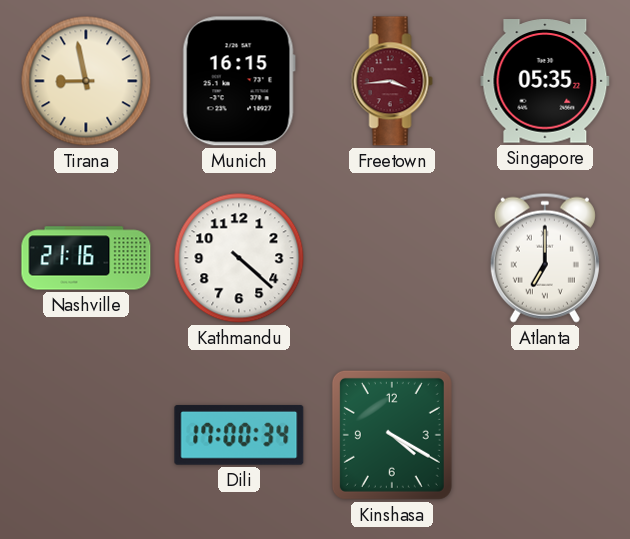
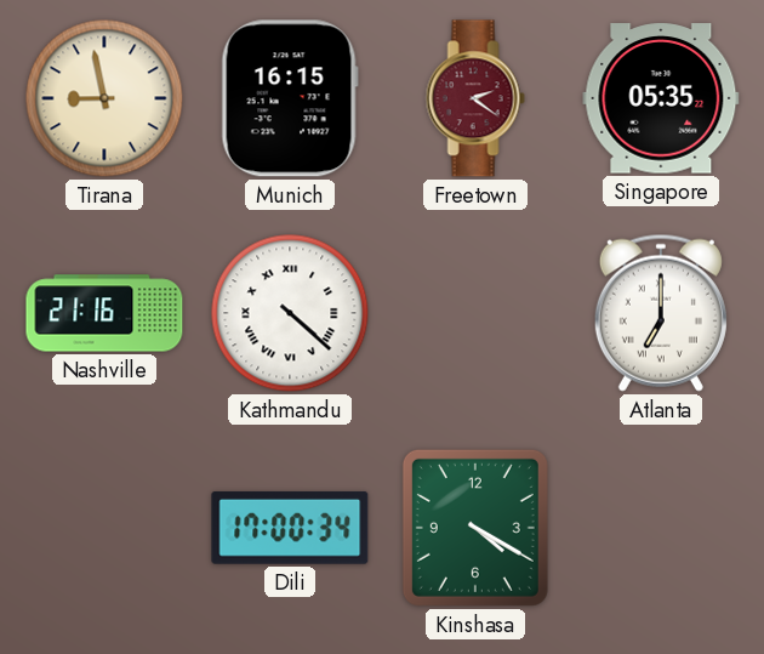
Freetown: 3:44 -> 2:21 (475, 98)
Kathmandu numerals: Arabic -> Roman (290, 313)
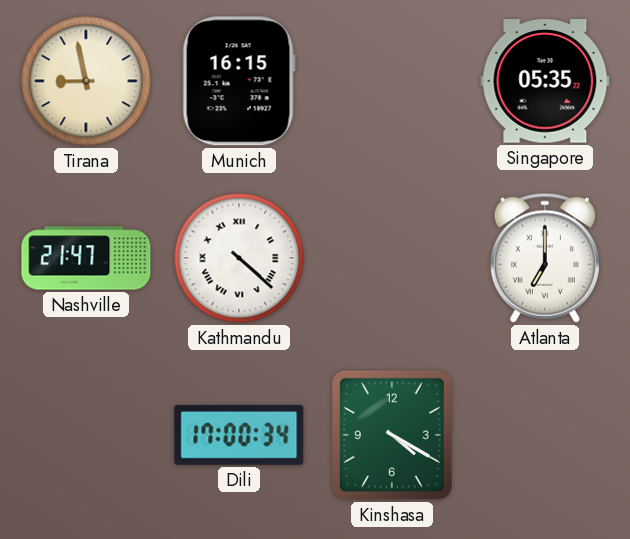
Freetown: 2:21 -> none (475, 98)
Nashville: 21:16 -> 21:47 (86, 258)
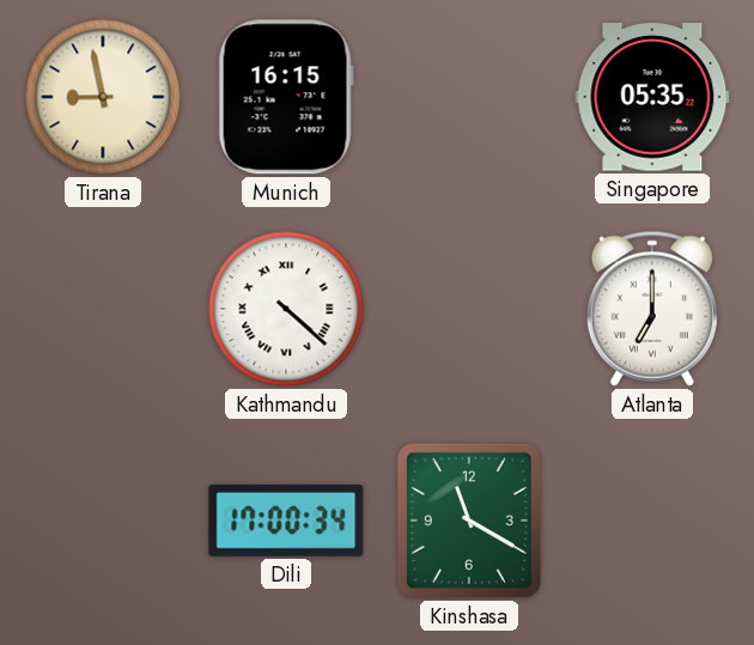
Nashville: 21:47 -> none (86, 258)
Kinshasa: 4:20 -> 11:20 (469, 521)
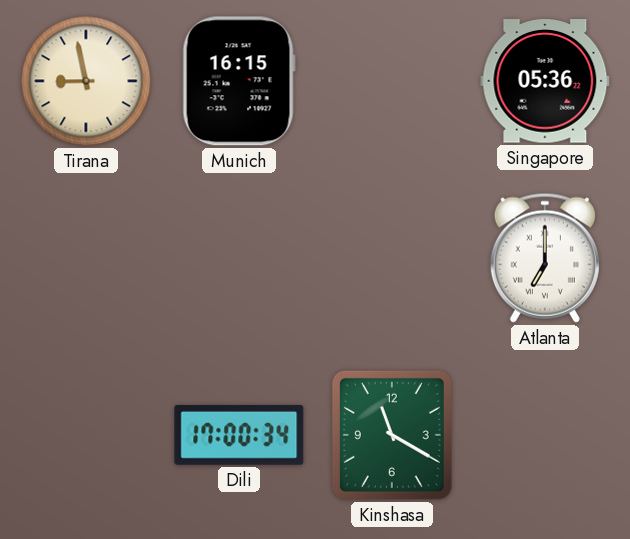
Singapore: 05:35 -> 05:36 (545, 81)
Kathmandu: 4:22 -> none (286, 309)
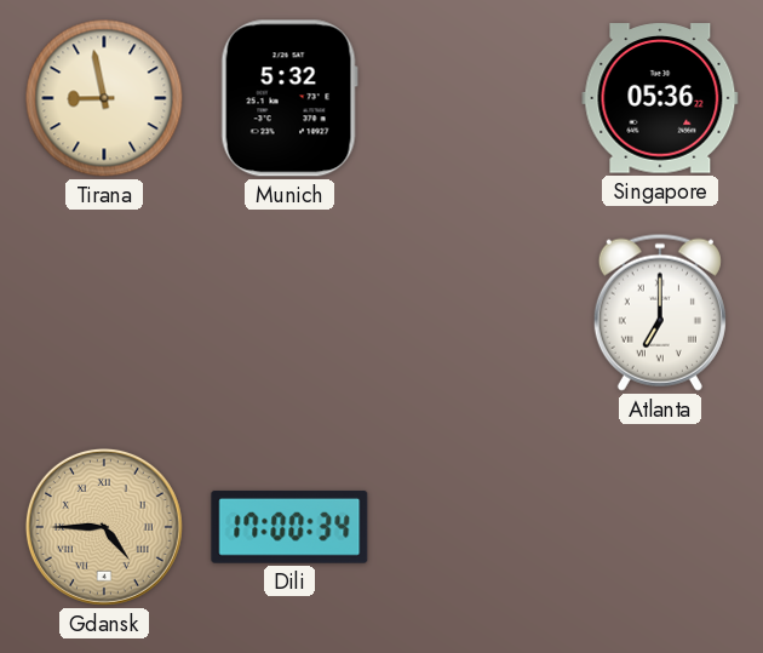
Munich: 16:15 -> 5:32 (289, 98)
Gdansk: none -> 4:45 (104, 527)
Kinshasa: 11:20 -> none (392, 435)
